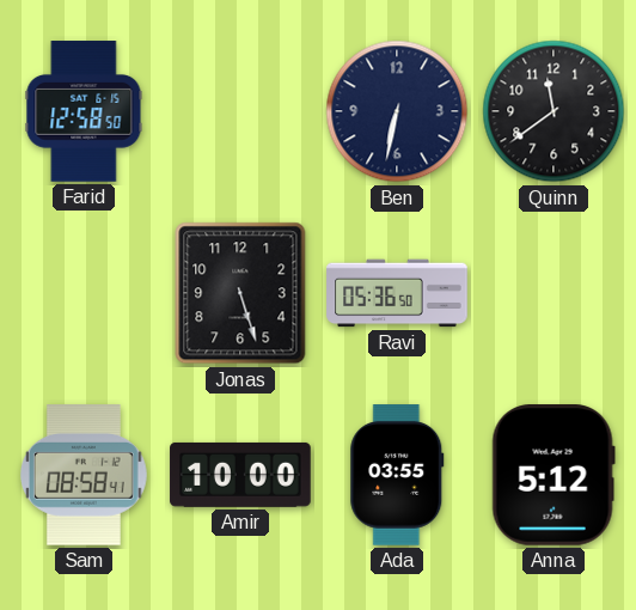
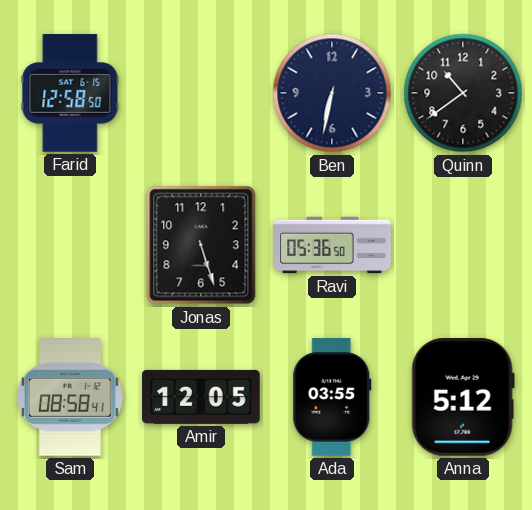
Quinn: 11:39 -> 10:39 (463, 93)
Amir: 10:00 -> 12:05 (201, 397)
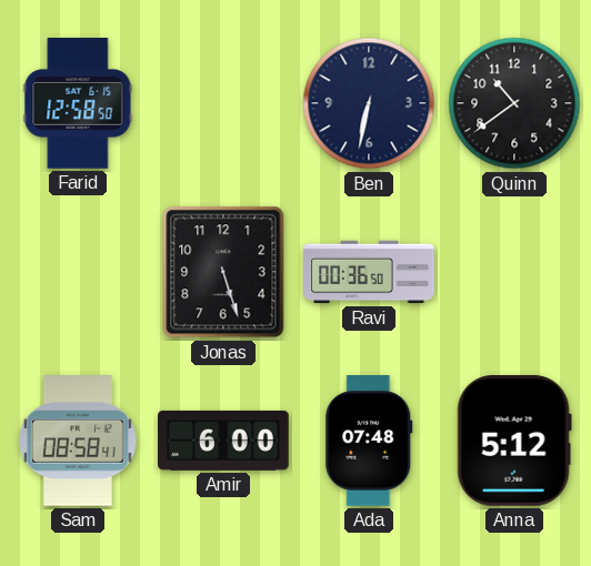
Ravi: 05:36 -> 00:36 (369, 272)
Amir: 12:05 -> 6:00 (223, 441)
Ada: 03:55 -> 07:48 (369, 441)
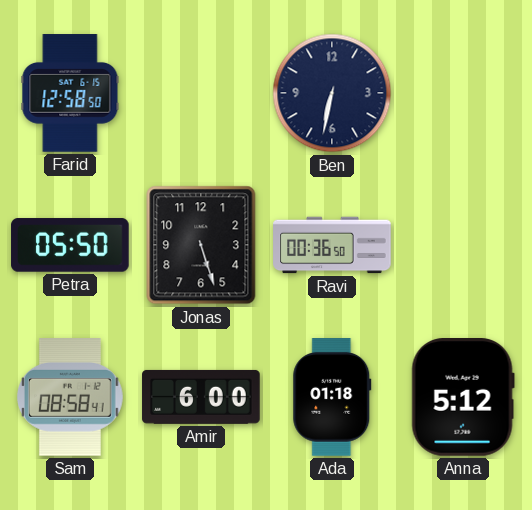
Quinn: 10:39 -> none (514, 103)
Petra: none -> 05:50 (70, 245)
Ada: 07:48 -> 01:18 (332, 397)
